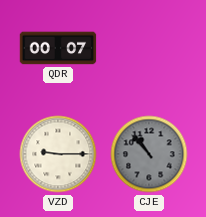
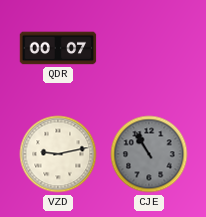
VZD: 9:15 -> 9:13 (58, 154)
CJE: 10:53 -> 10:55 (149, 154)
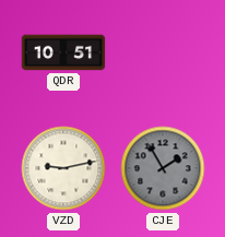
QDR: 00:07 -> 10:51 (63, 52)
CJE: 10:55 -> 1:55 (163, 168)
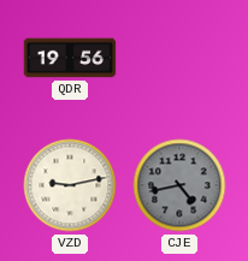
QDR: 10:51 -> 19:56 (70, 58)
CJE: 1:55 -> 4:43 (179, 185)
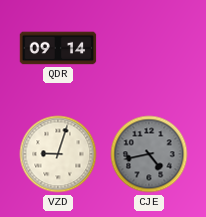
QDR: 19:56 -> 09:14 (58, 48)
VZD: 9:13 -> 9:03 (58, 154)
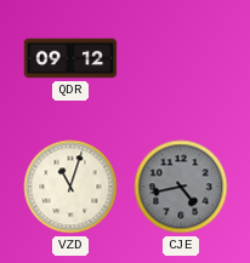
QDR: 09:14 -> 09:12 (70, 58)
VZD: 9:03 -> 11:03 (70, 187)
